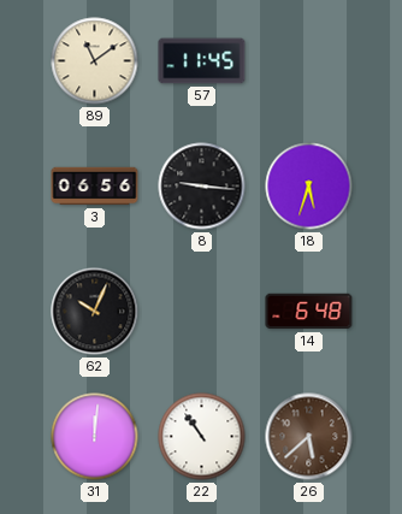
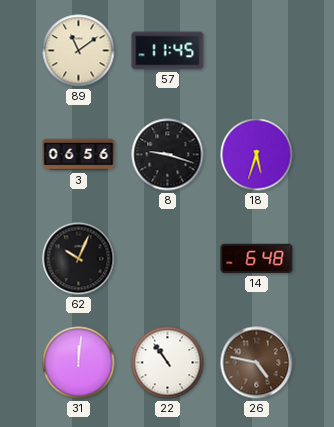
8: 9:16 -> 9:18 (168, 155)
26: 5:38 -> 4:47 (257, 363)
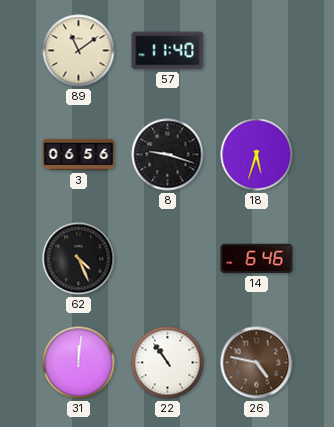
57: 11:45 -> 11:40 (168, 51)
62: 10:04 -> 4:26 (79, 259)
14: 6:48 -> 6:46 (257, 259)
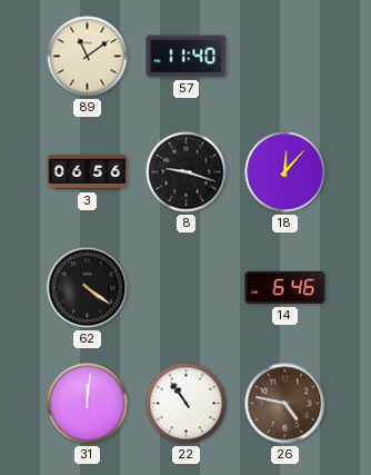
18: 5:33 -> 12:07 (285, 172)
62: 4:26 -> 4:21 (88, 288)
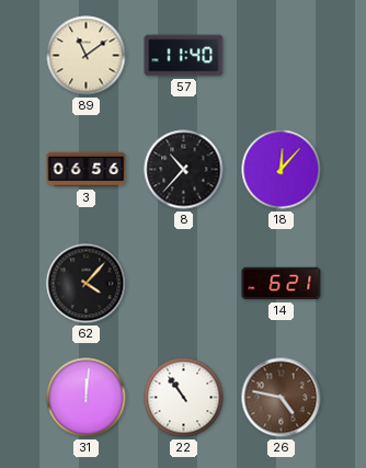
8: 9:18 -> 10:37 (184, 170)
62: 4:21 -> 4:07 (87, 284)
14: 6:46 -> 6:21 (282, 284)
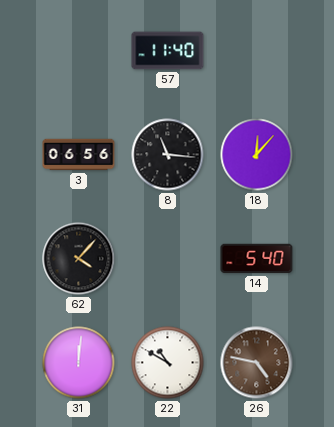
89: 11:09 -> none (87, 56)
8: 10:37 -> 11:16 (168, 155)
14: 6:21 -> 5:40 (257, 259)
22: 10:54 -> 10:50 (168, 363)
